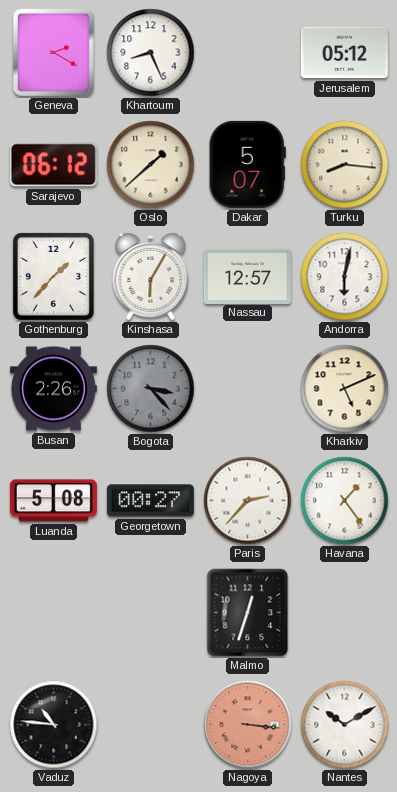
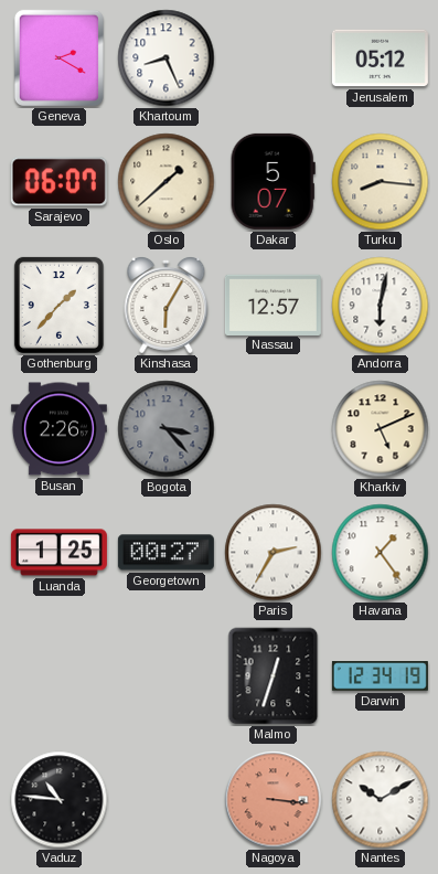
Sarajevo: 06:12 -> 06:07 (58, 182)
Luanda: 5:08 -> 1:25 (58, 553)
Paris: 2:37 -> 2:35 (274, 553)
Darwin: none -> 12:34 (380, 676)
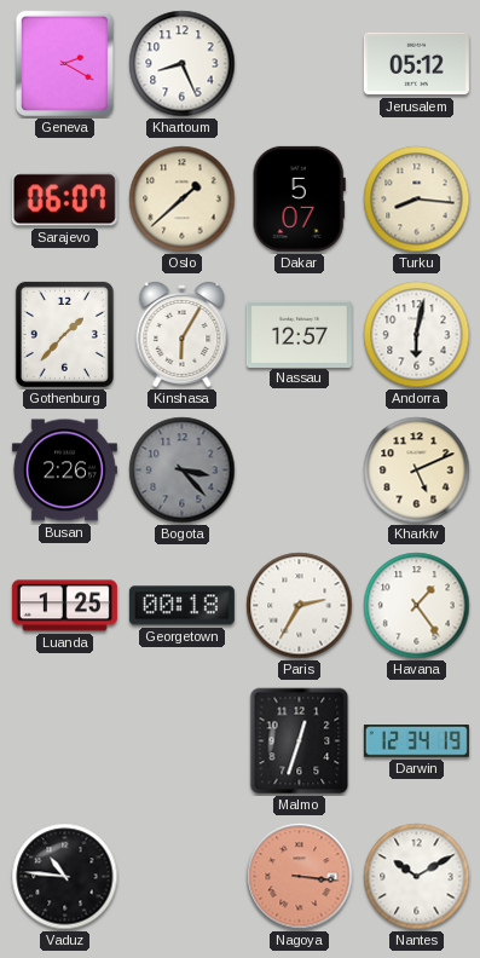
Georgetown: 00:27 -> 00:18 (181, 606)
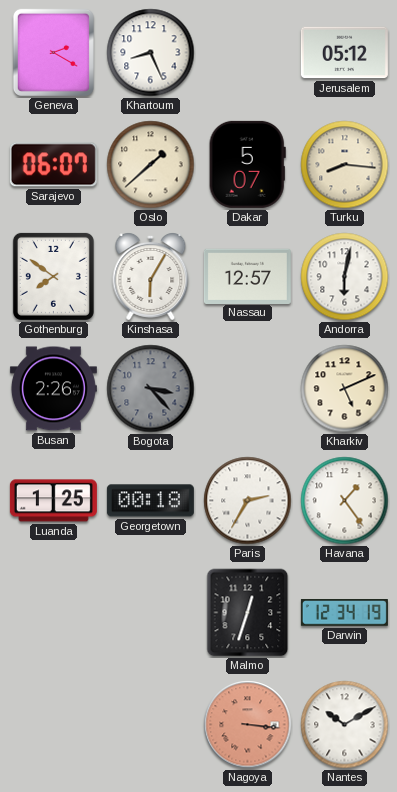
Gothenburg: 1:37 -> 7:51 (53, 276)
Vaduz: 10:46 -> none (65, 877)
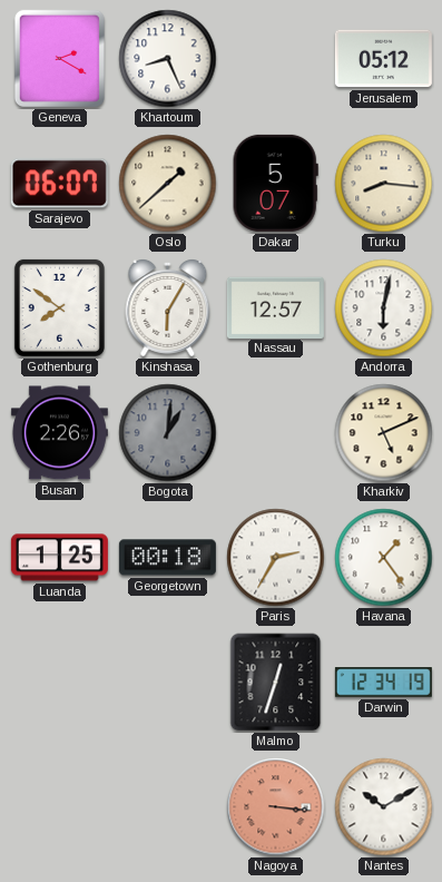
Bogota: 3:23 -> 1:01 (168, 433)
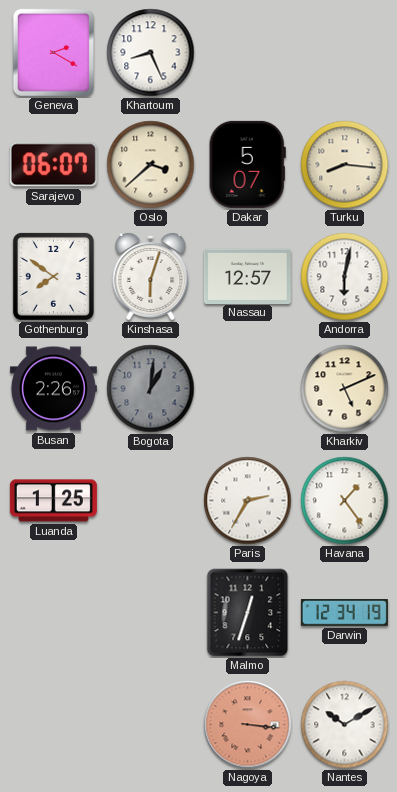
Jerusalem: 05:12 -> none (383, 59)
Oslo: 1:38 -> 3:38 (151, 165)
Kinshasa: 6:05 -> 6:03 (151, 277)
Georgetown: 00:18 -> none (167, 558)
